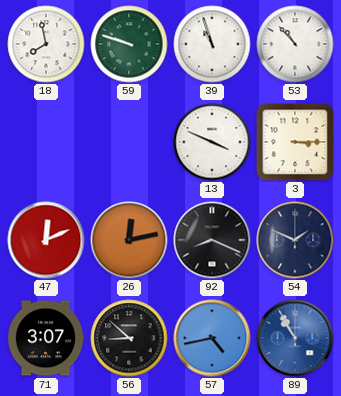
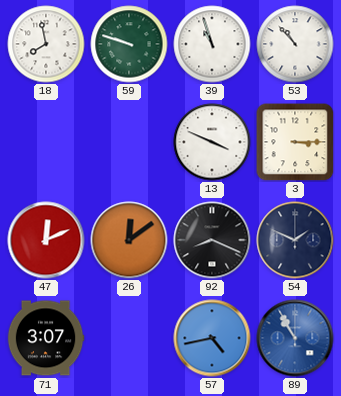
26: 12:13 -> 12:09 (129, 240)
56: 8:52 -> none (129, 338)
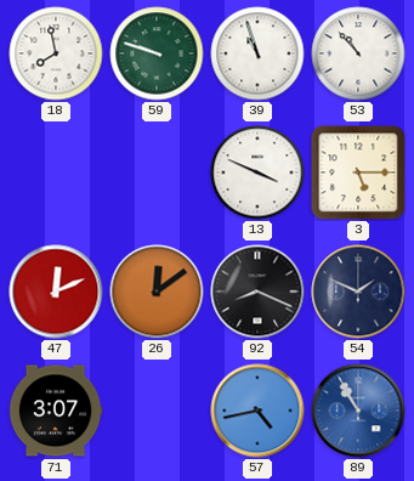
3: 3:15 -> 5:15 (358, 172)
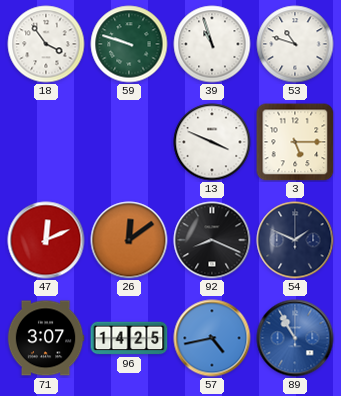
18: 7:58 -> 3:54 (46, 44)
53: 10:53 -> 10:48 (295, 44)
96: none -> 14:25 (129, 338)
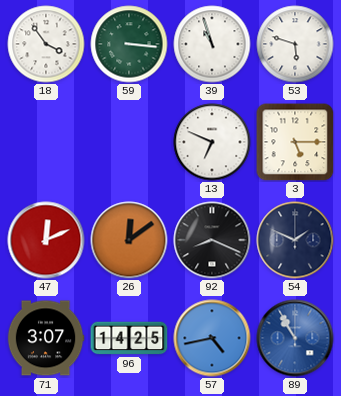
59: 9:48 -> 3:16 (129, 44)
53: 10:48 -> 5:48 (295, 44)
13: 3:49 -> 6:49 (212, 142)
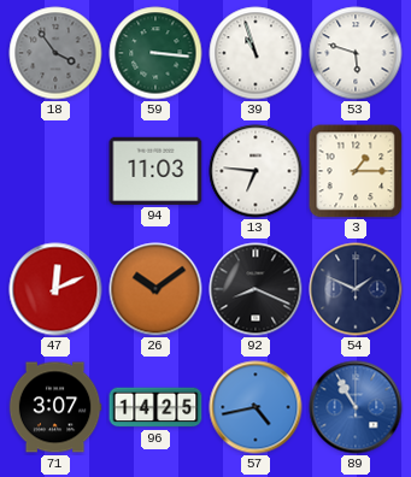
18 dial: white -> grey (55, 53)
94: none -> 11:03 (155, 171)
13: 6:49 -> 6:46 (256, 171)
3: 5:15 -> 1:15 (356, 171)
26: 12:09 -> 10:09 (155, 289)
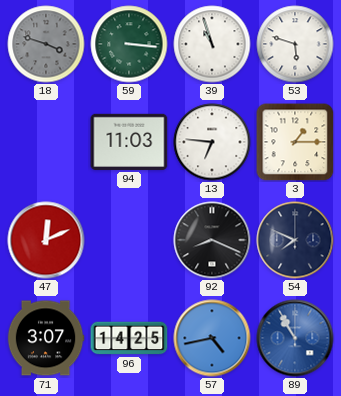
18: 3:54 -> 3:48 (46, 44)
26: 10:09 -> none (155, 289)
54: 1:49 -> 7:49 (295, 240)
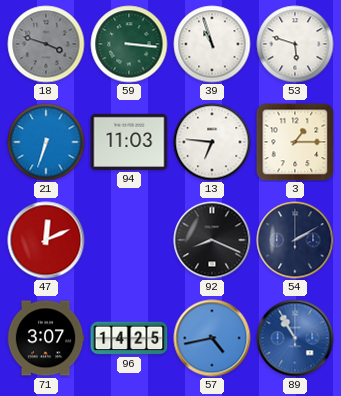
21: none -> 6:33 (46, 142)
54: 7:49 -> 2:10 (295, 240)
